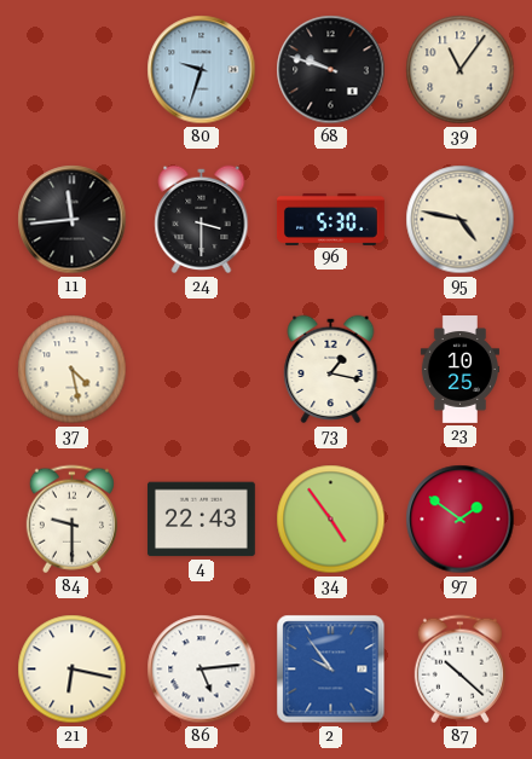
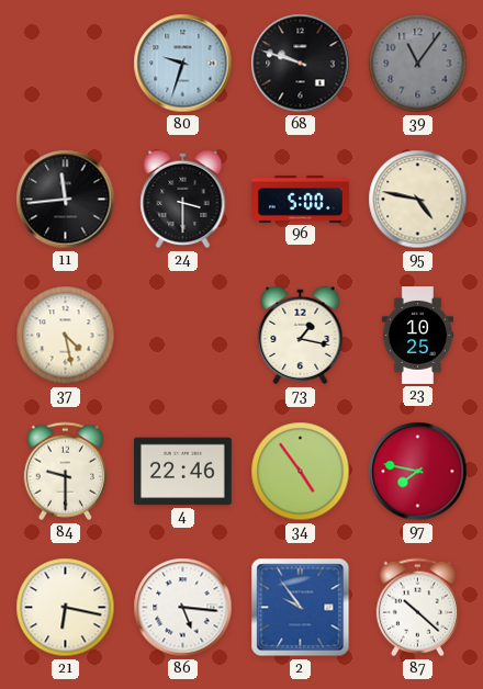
39 dial: cream -> grey (418, 64)
96: 5:30 -> 5:00 (301, 199)
4: 22:43 -> 22:46 (182, 472)
97: 1:51 -> 7:47 (418, 472)
86: 5:14 -> 5:16 (183, 608)
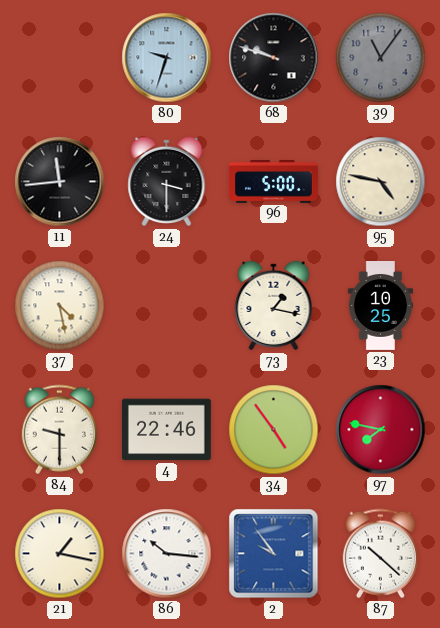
21: 6:17 -> 1:17 (60, 554)
86: 5:16 -> 10:16 (167, 554)
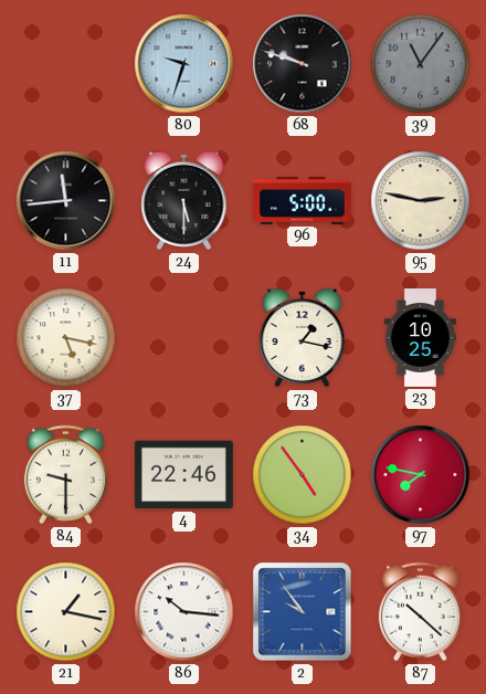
24: 3:30 -> 5:30 (184, 201)
95: 4:47 -> 2:47 (421, 201)
37: 4:28 -> 5:17 (66, 338)
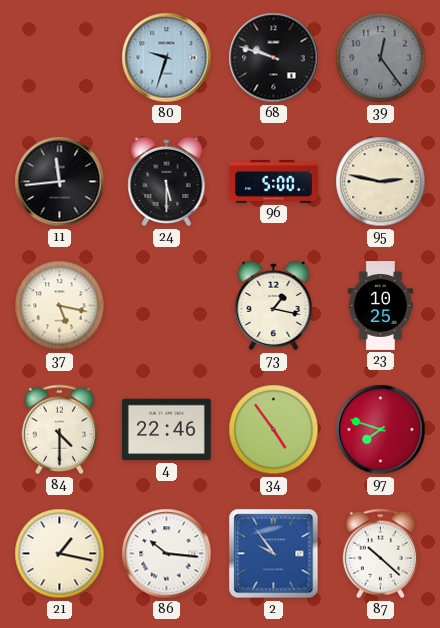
39: 11:06 -> 12:24 (381, 58)
84: 9:30 -> 4:30 (59, 430)
97: 7:47 -> 7:48 (381, 430)
